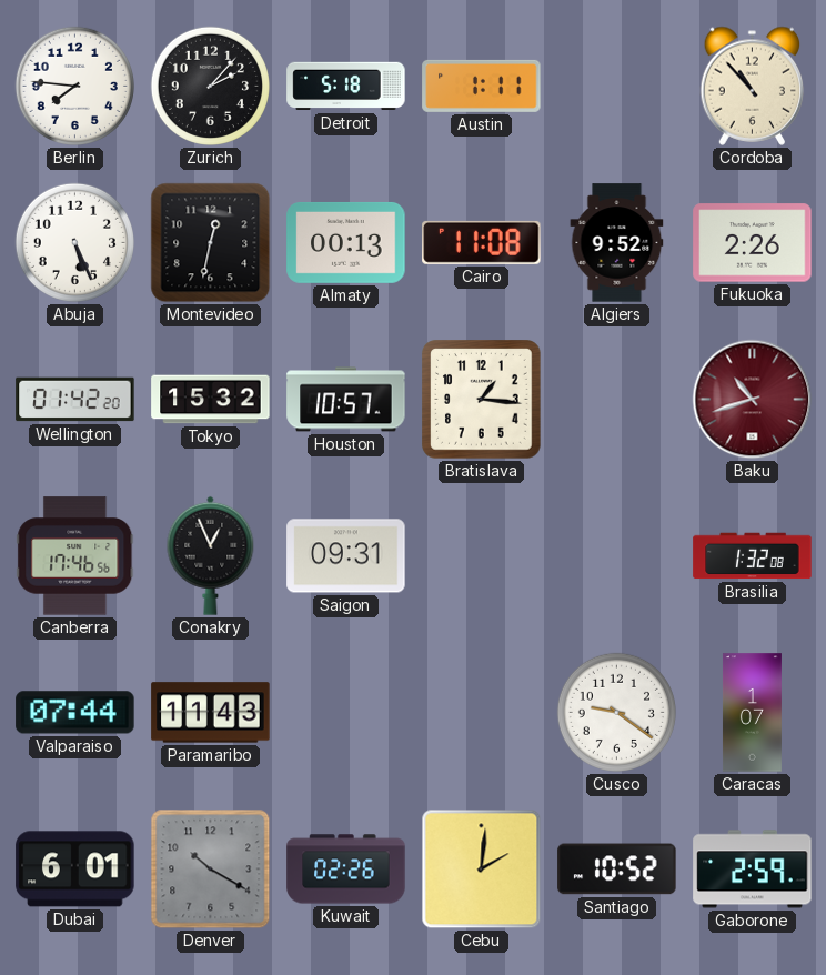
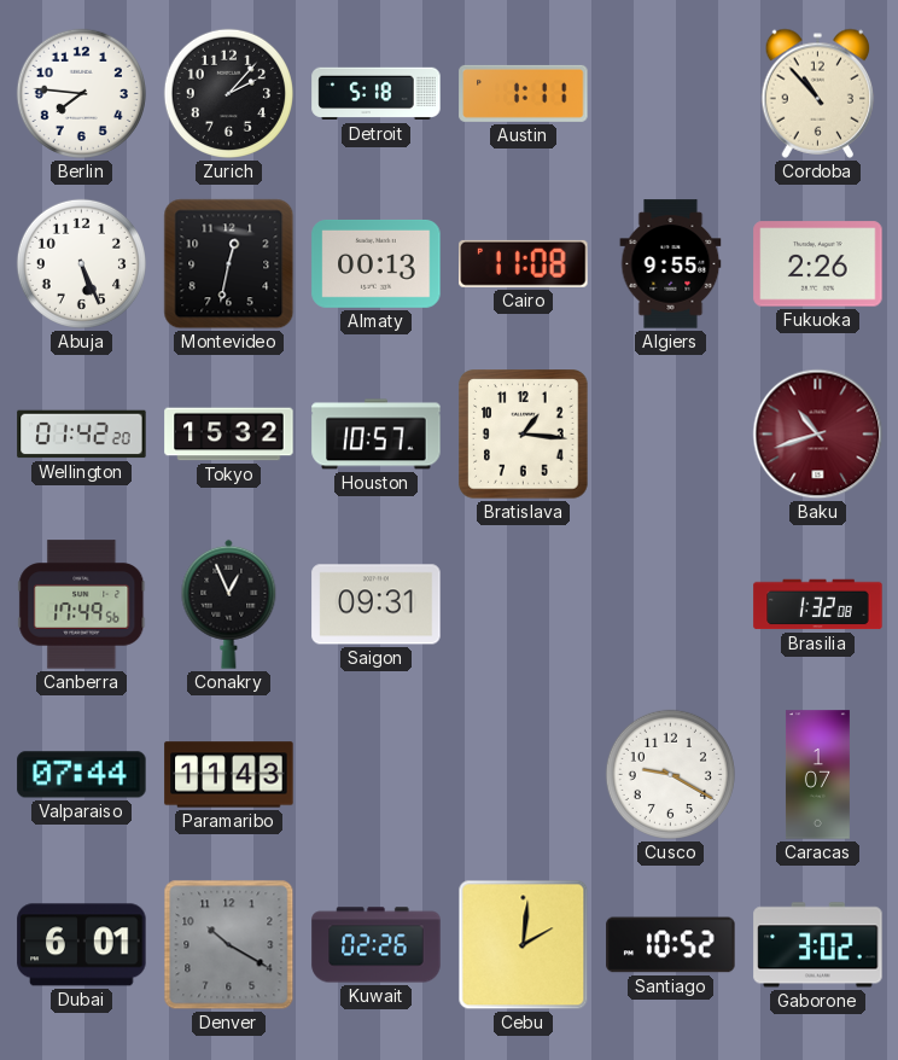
Algiers: 9:52 -> 9:55 (671, 264)
Canberra: 17:46 -> 17:49 (82, 605)
Cusco: 9:21 -> 9:20 (670, 774)
Gaborone: 2:59 -> 3:02 (818, 945)
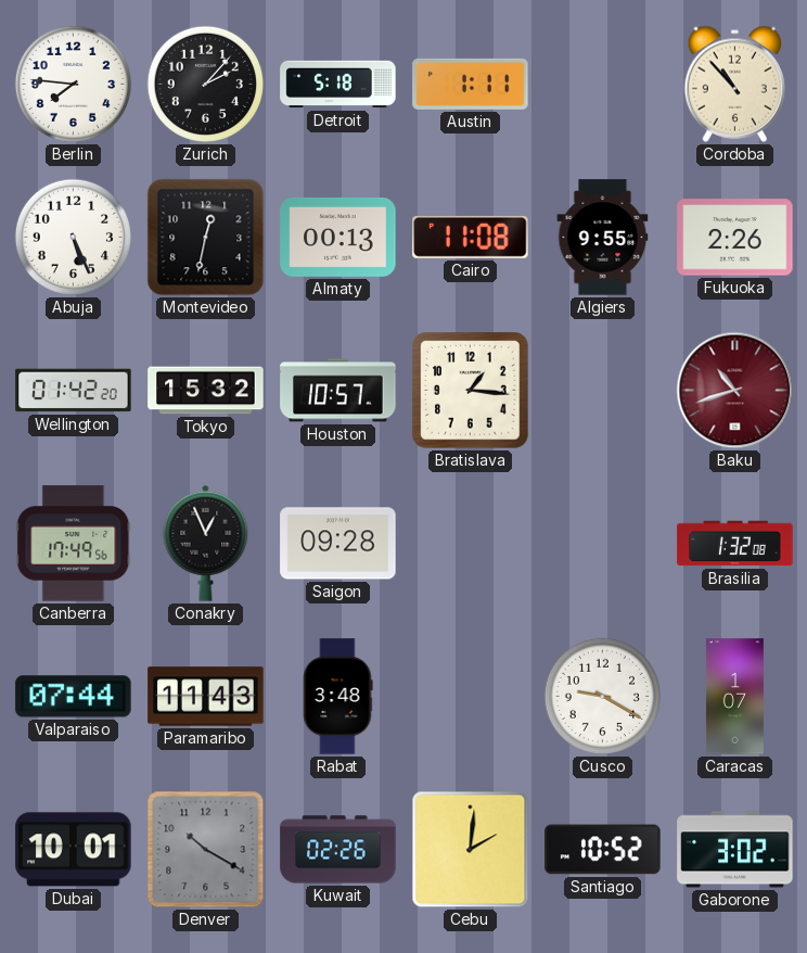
Saigon: 09:31 -> 09:28 (338, 544)
Rabat: none -> 3:48 (337, 697)
Dubai: 6:01 -> 10:01 (74, 850)
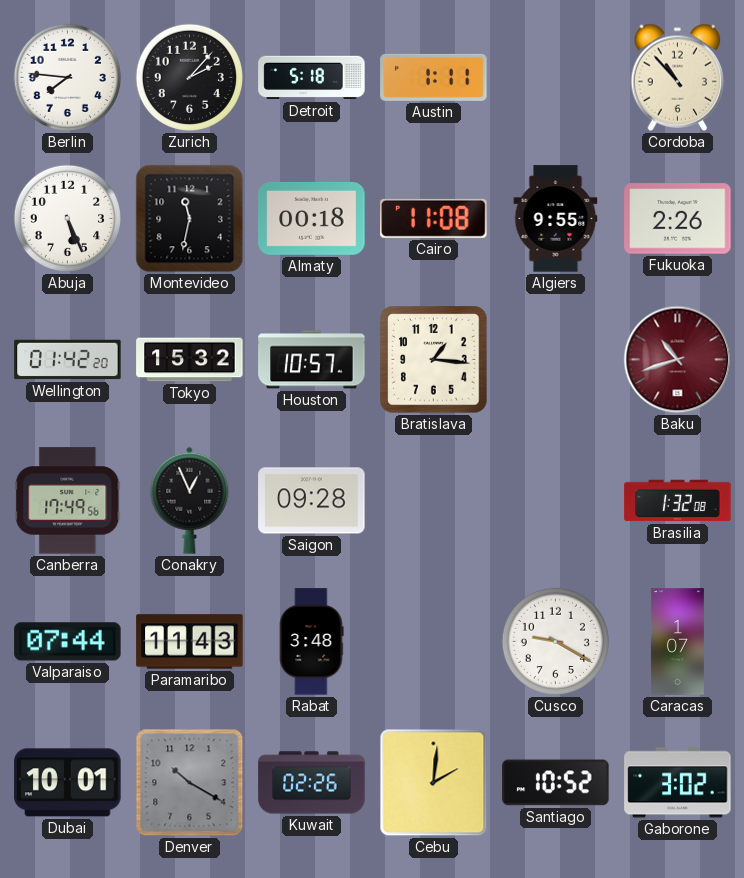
Montevideo: 12:32 -> 11:32 (190, 219)
Almaty: 00:13 -> 00:18 (312, 218)
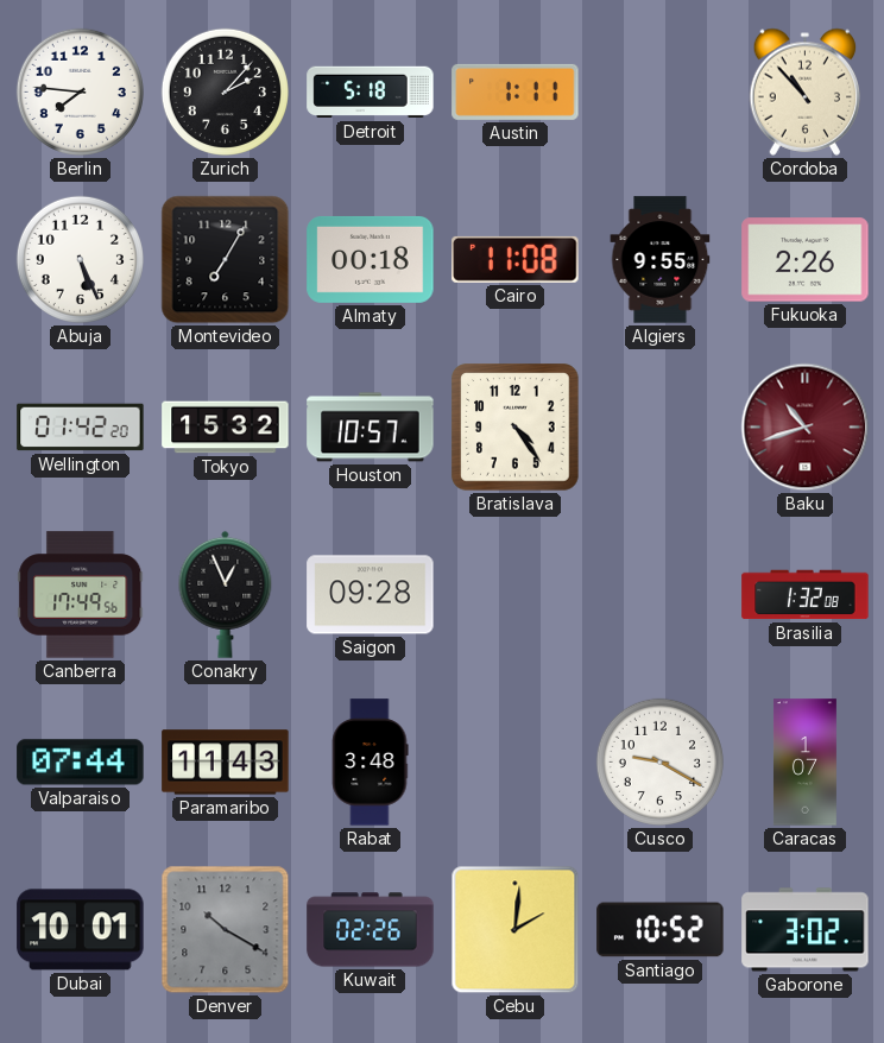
Montevideo: 11:32 -> 7:05 (226, 260)
Bratislava: 1:16 -> 4:24 (516, 428)
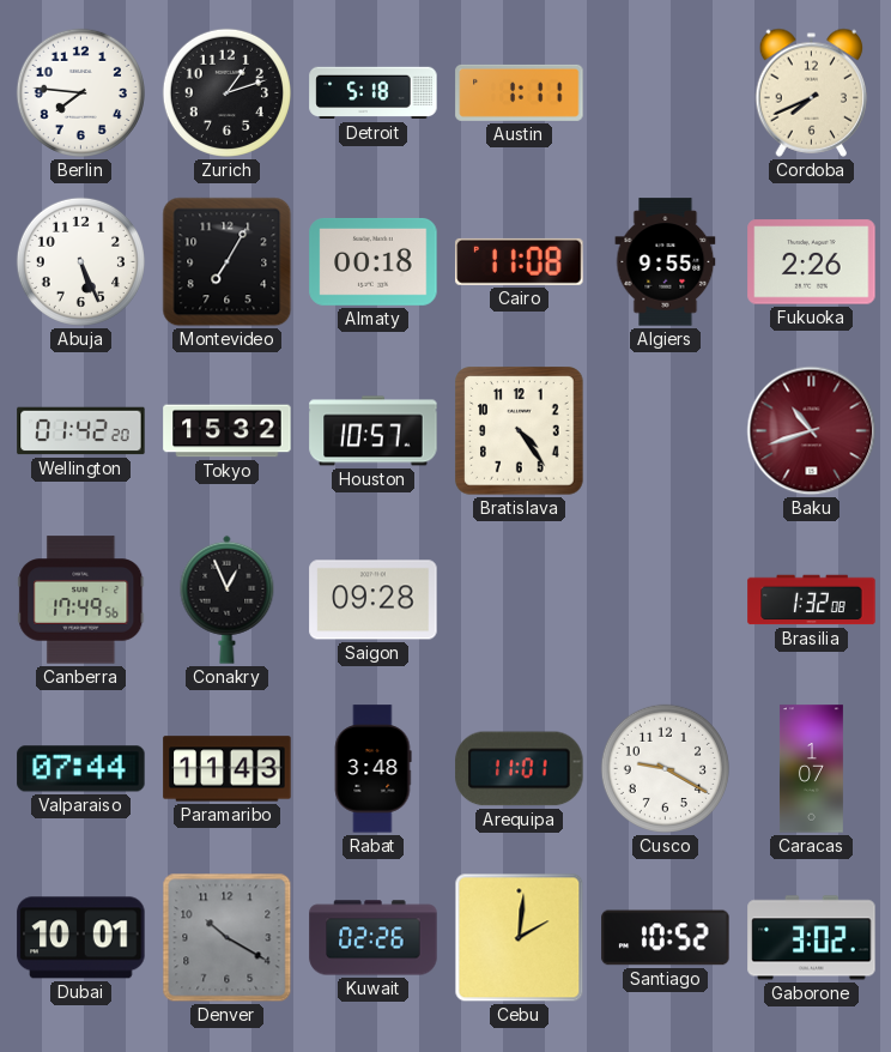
Zurich: 2:07 -> 1:12 (226, 92)
Cordoba: 10:53 -> 7:41 (812, 92)
Arequipa: none -> 11:01 (520, 769)
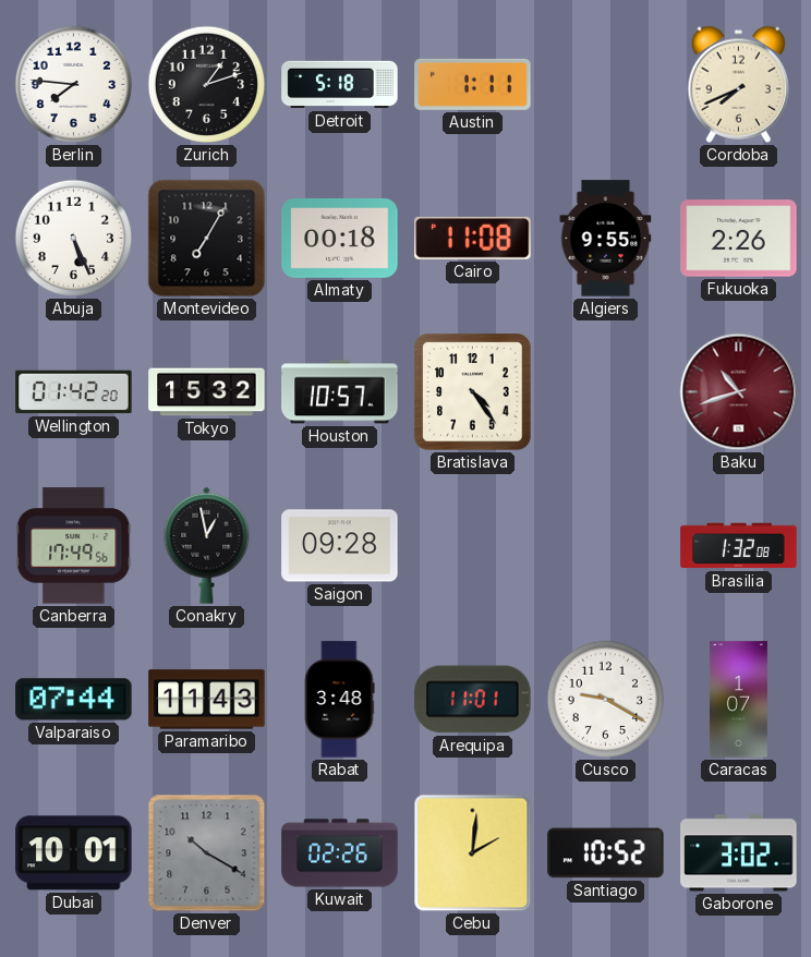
Conakry: 12:56 -> 12:58 (207, 545)
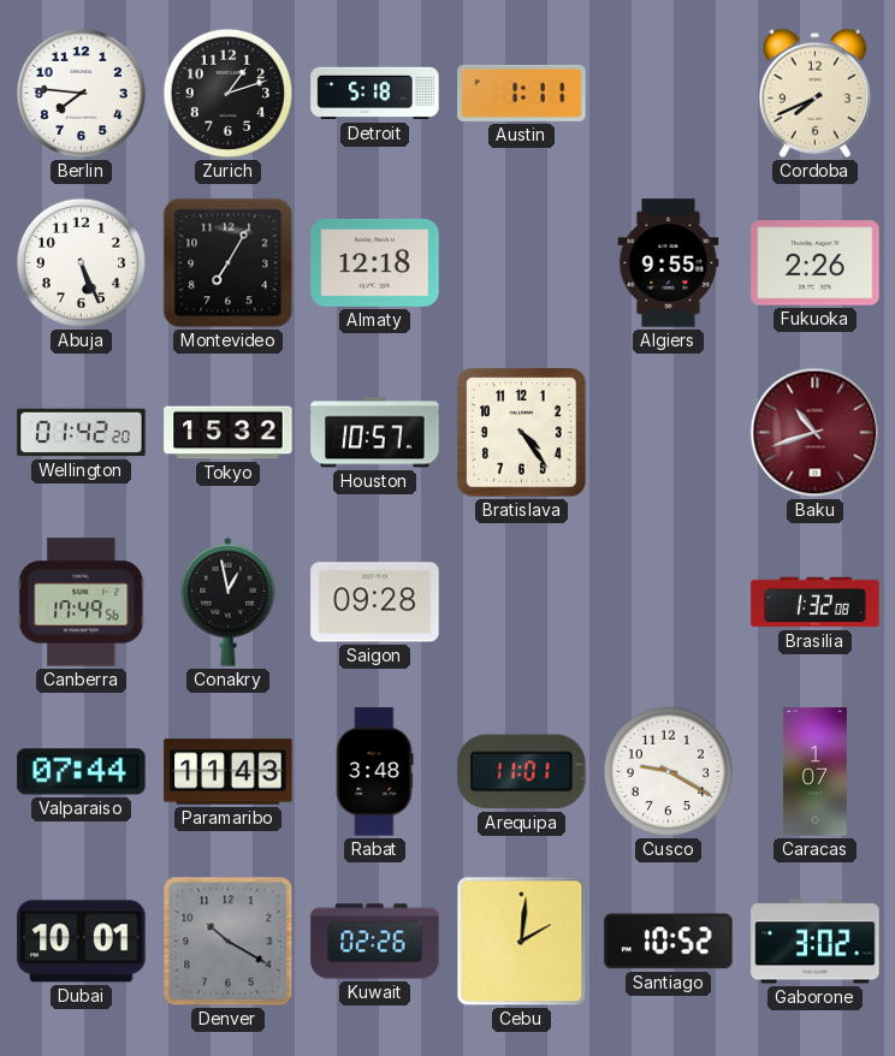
Almaty: 00:18 -> 12:18 (375, 262)
Cairo: 11:08 -> none (473, 238)
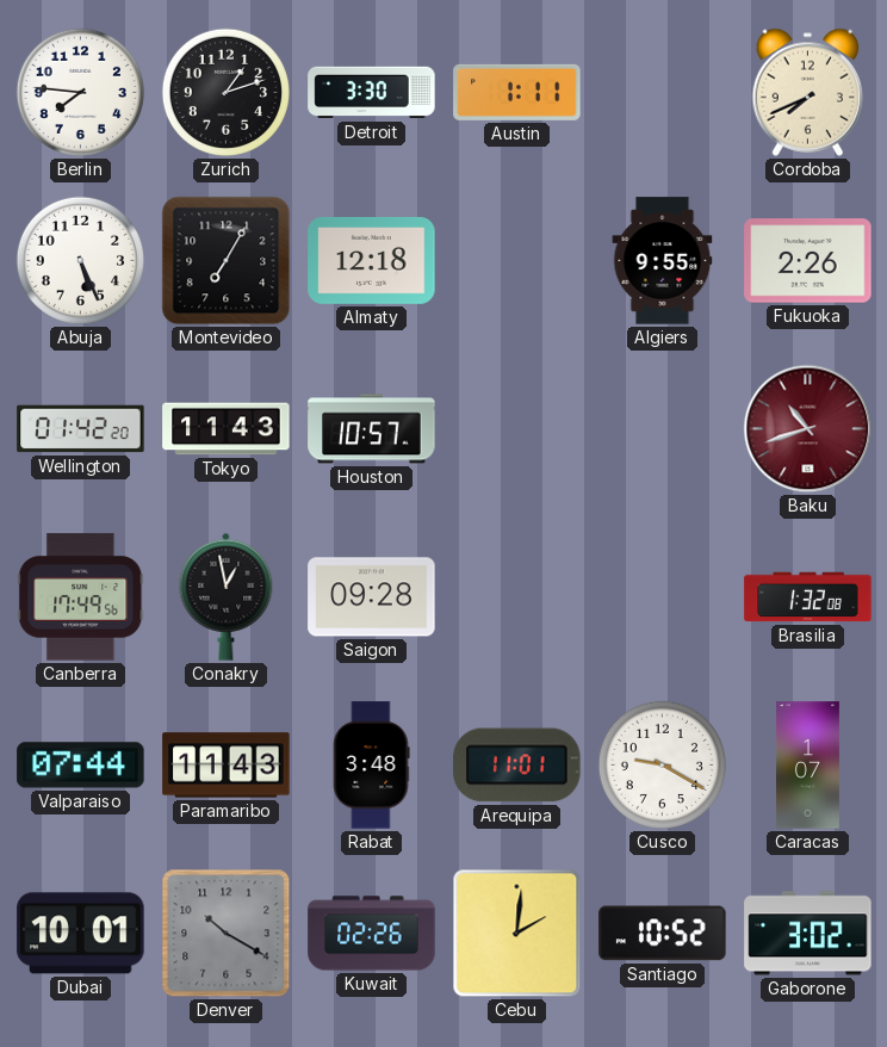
Detroit: 5:18 -> 3:30 (372, 93)
Tokyo: 15:32 -> 11:43 (227, 429)
Bratislava: 4:24 -> none (522, 433)
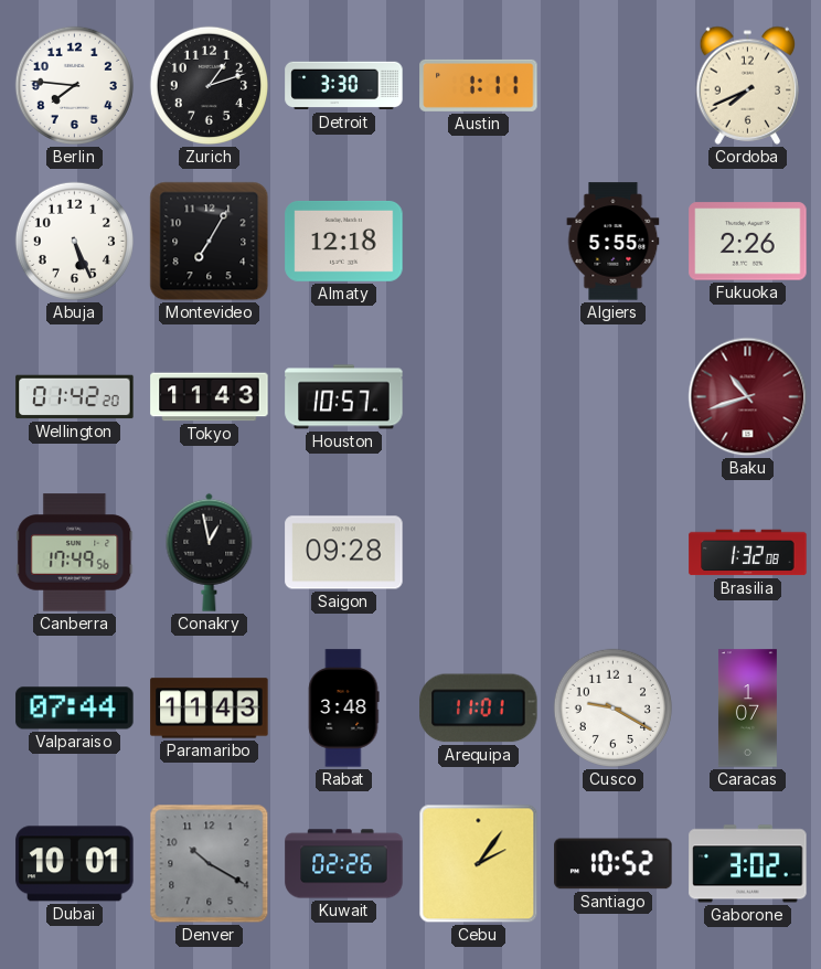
Algiers: 9:55 -> 5:55 (614, 242)
Cebu: 2:01 -> 2:06 (479, 864)
